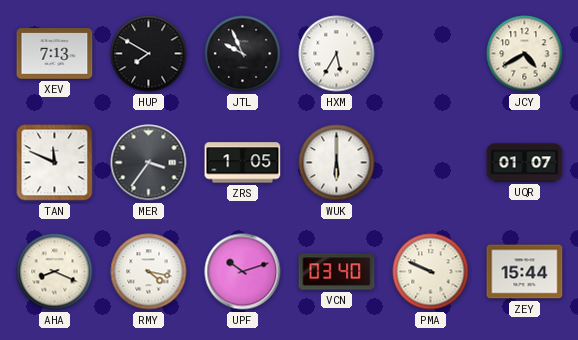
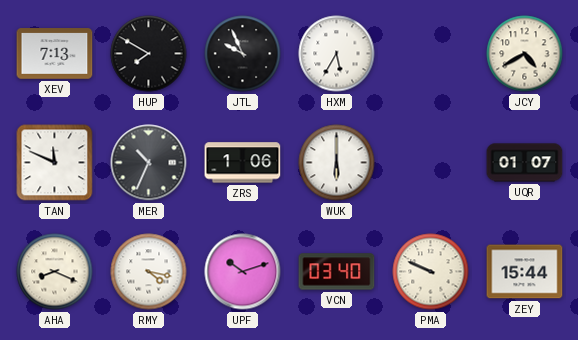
MER: 3:36 -> 10:34 (149, 163)
ZRS: 1:05 -> 1:06 (243, 163)
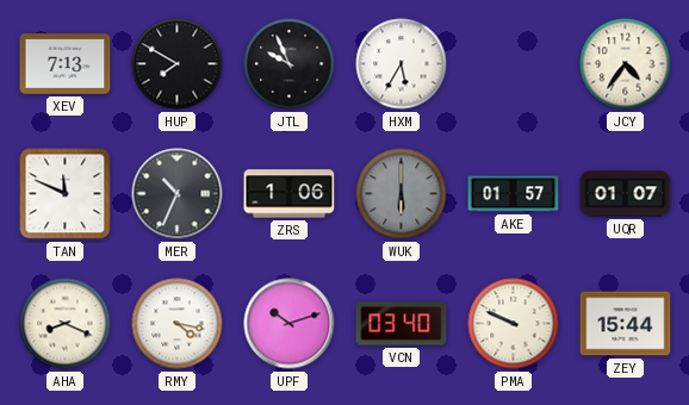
JCY: 4:40 -> 4:36 (626, 64)
WUK dial: white -> grey (402, 194)
AKE: none -> 01:57 (514, 194)
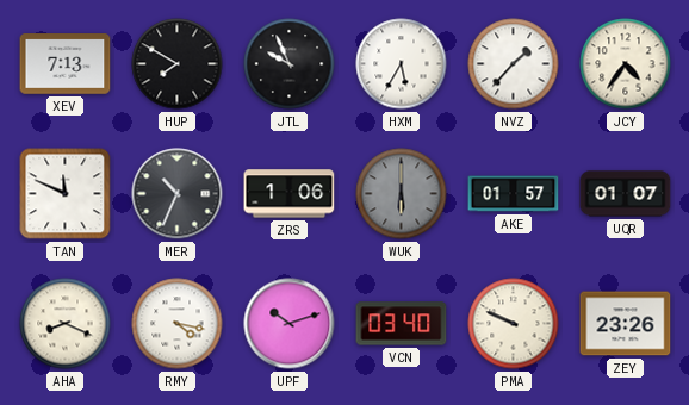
NVZ: none -> 1:37 (514, 64)
ZEY: 15:44 -> 23:26 (626, 324)
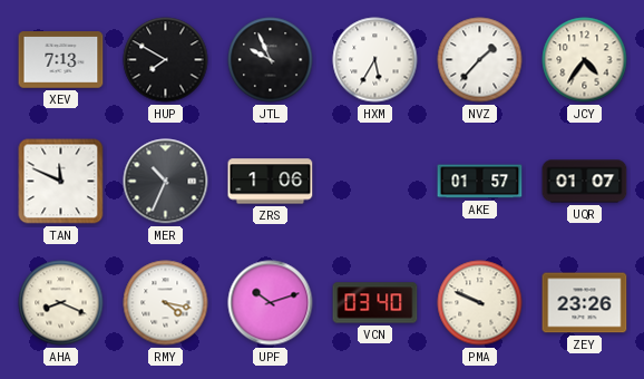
WUK: 6:00 -> none (402, 194)
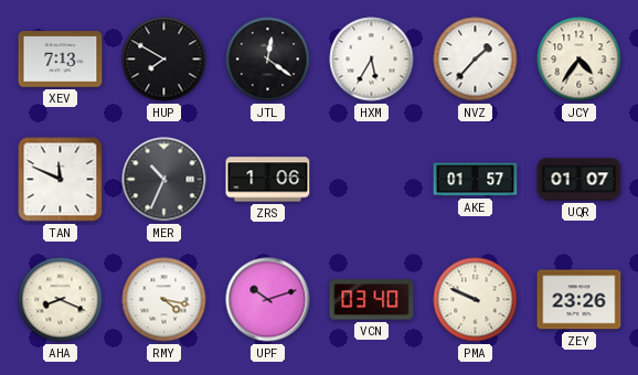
JTL: 9:56 -> 12:21 (268, 60)
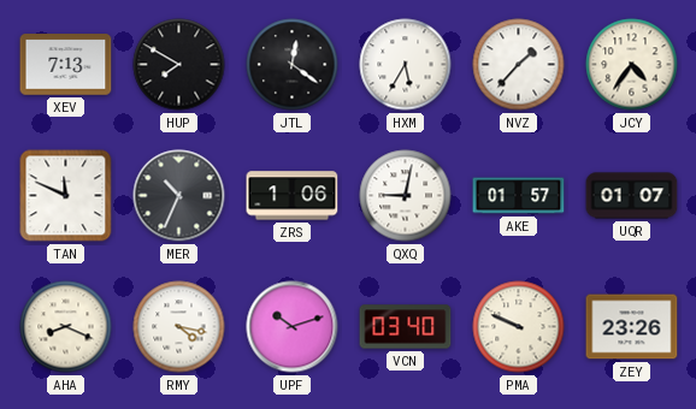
QXQ: none -> 9:02 (406, 196)
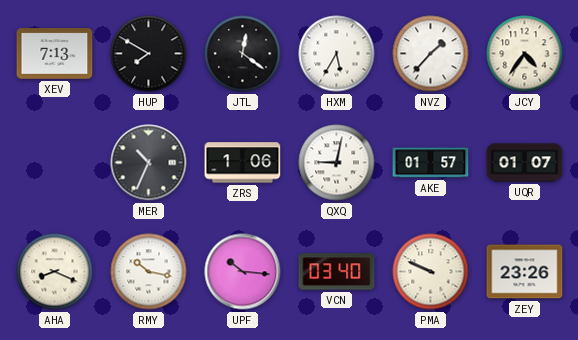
TAN: 11:49 -> none (66, 196)
RMY: 4:17 -> 10:17 (149, 272)
UPF: 10:12 -> 10:16 (243, 272)
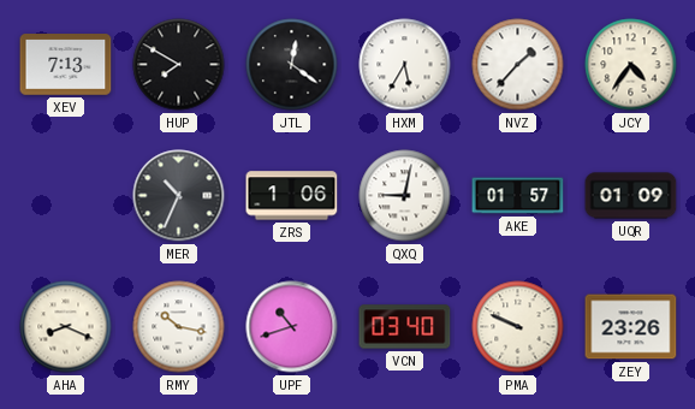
UQR: 01:07 -> 01:09 (631, 196)
UPF: 10:16 -> 10:42 (292, 327)
